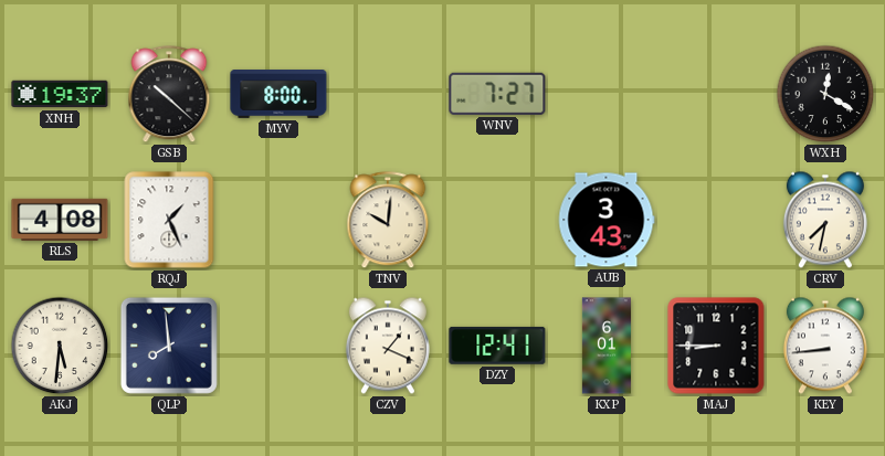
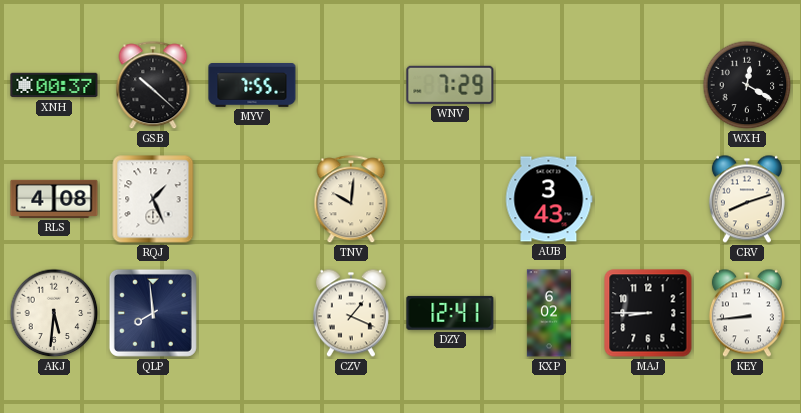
XNH: 19:37 -> 00:37 (54, 85)
MYV: 8:00 -> 7:55 (252, 86)
WNV: 7:27 -> 7:29 (450, 85)
CRV: 7:32 -> 8:12 (747, 199)
KXP: 6:01 -> 6:02 (549, 313)
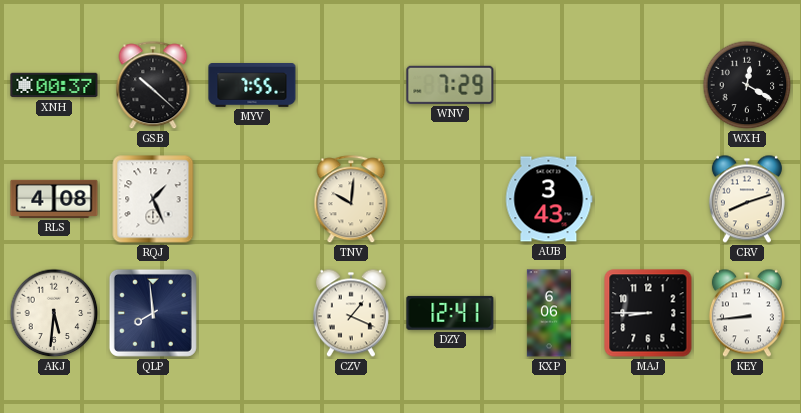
KXP: 6:02 -> 6:06 (549, 313)
